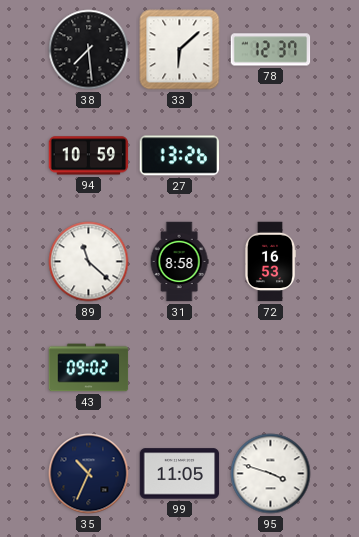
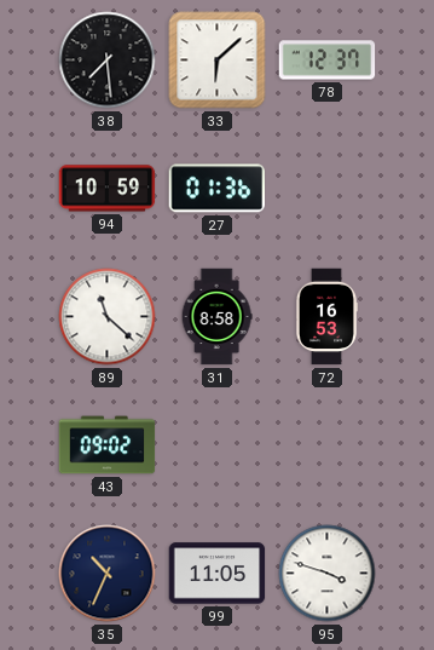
27: 13:26 -> 01:36 (216, 189)
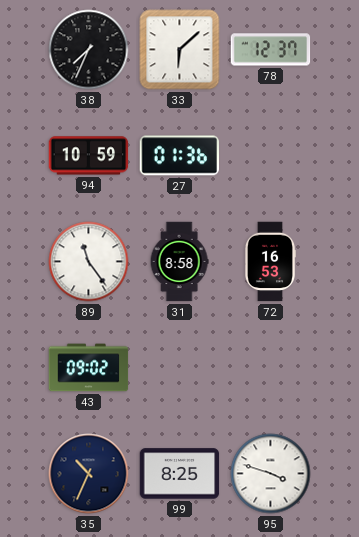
38: 7:29 -> 7:34 (89, 50)
89: 11:22 -> 11:24 (89, 262)
99: 11:05 -> 8:25 (180, 474)
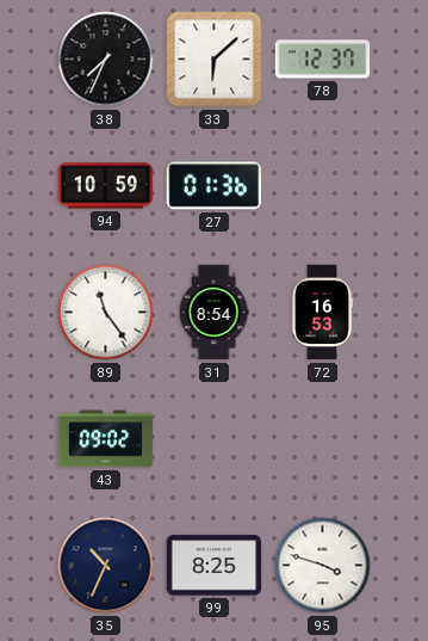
31: 8:58 -> 8:54 (213, 313)
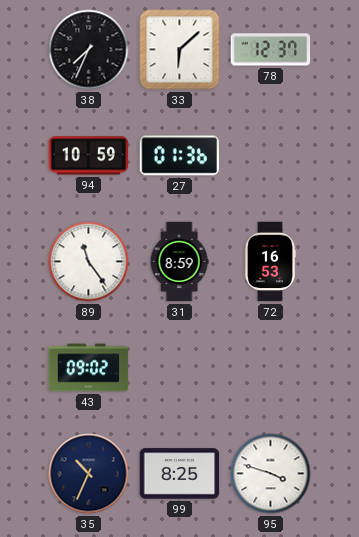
31: 8:54 -> 8:59 (179, 262)
